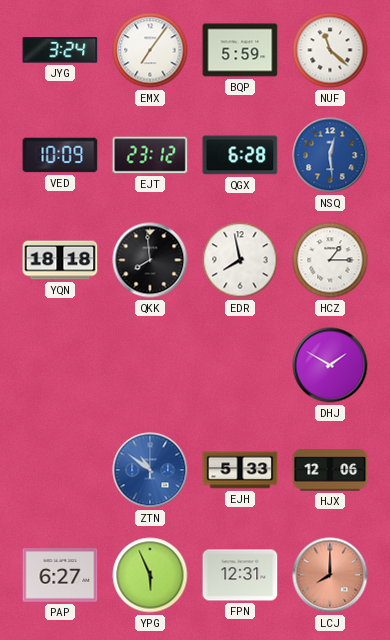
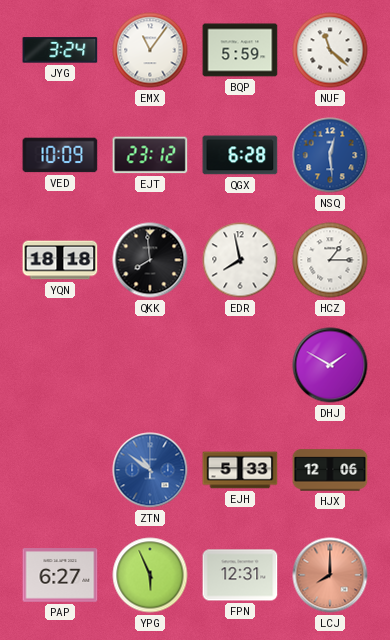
EMX: 7:06 -> 11:06 (150, 50)
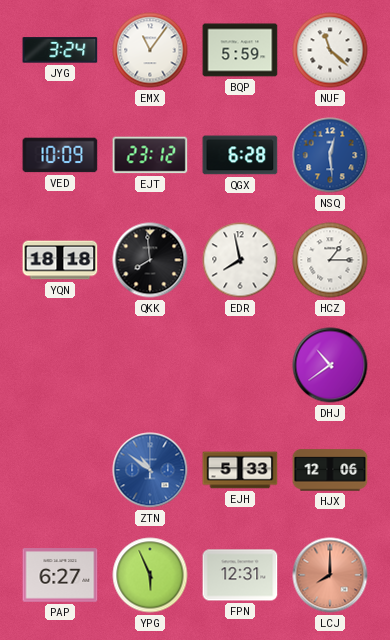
DHJ: 1:50 -> 10:39 (330, 365)
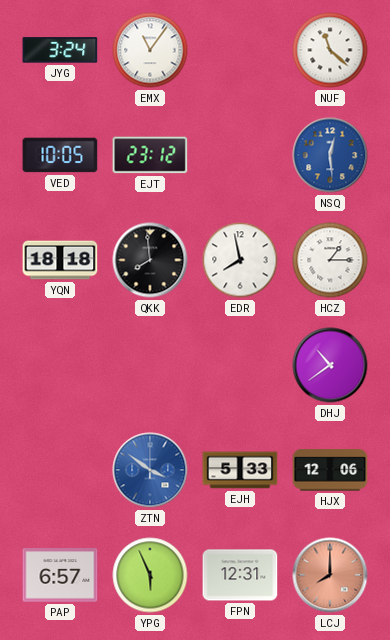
BQP: 5:59 -> none (240, 50)
VED: 10:09 -> 10:05 (60, 155)
QGX: 6:28 -> none (240, 155)
ZTN: 10:51 -> 3:51 (150, 470)
PAP: 6:27 -> 6:57 (60, 575)
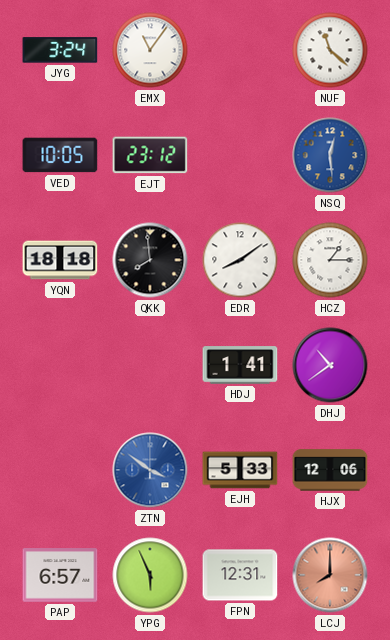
EDR: 7:58 -> 8:09 (240, 260)
HDJ: none -> 1:41 (240, 365)
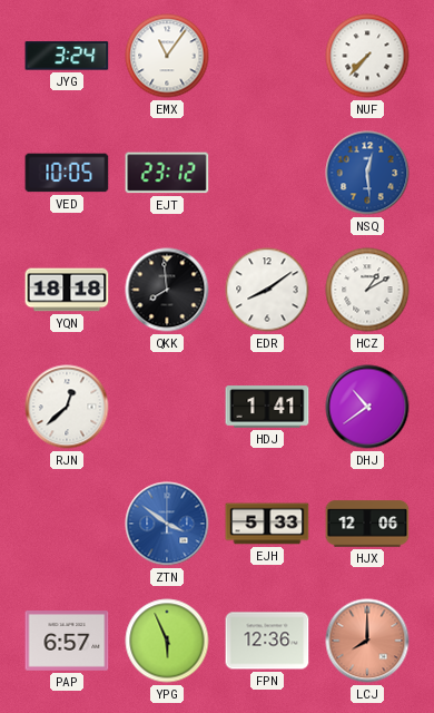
NUF: 11:22 -> 7:37 (367, 56)
HCZ: 1:15 -> 1:10 (367, 290)
RJN: none -> 12:38 (67, 407)
FPN: 12:31 -> 12:36 (267, 641)
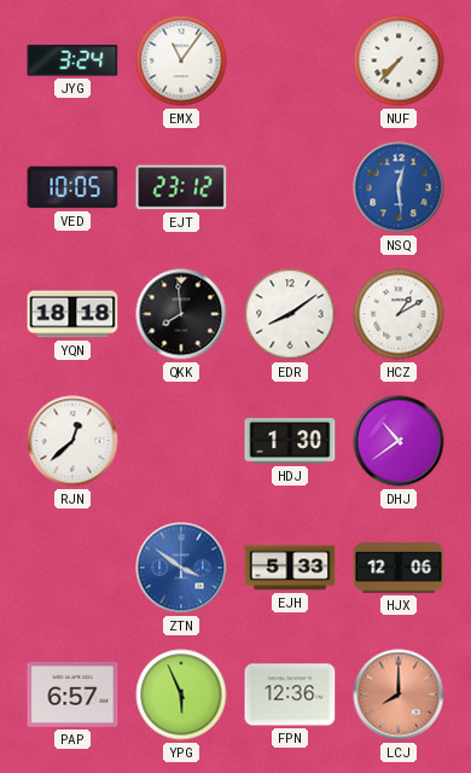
HDJ: 1:41 -> 1:30 (290, 441)
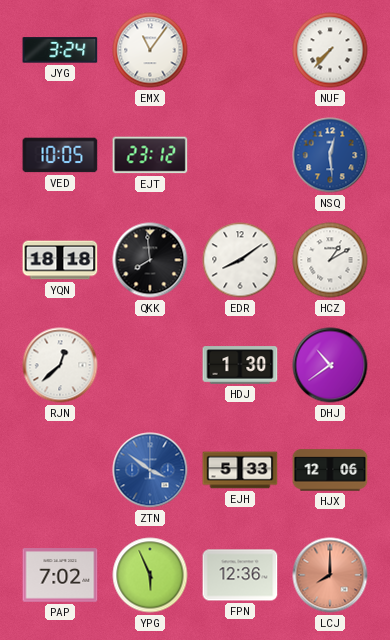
PAP: 6:57 -> 7:02 (60, 575)
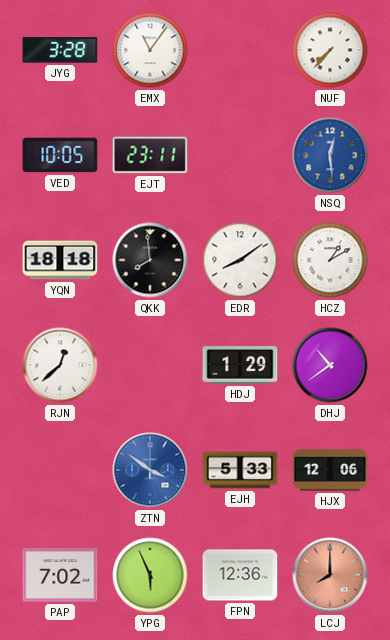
JYG: 3:24 -> 3:28 (60, 50)
EJT: 23:12 -> 23:11 (150, 155)
HDJ: 1:30 -> 1:29 (240, 365)
